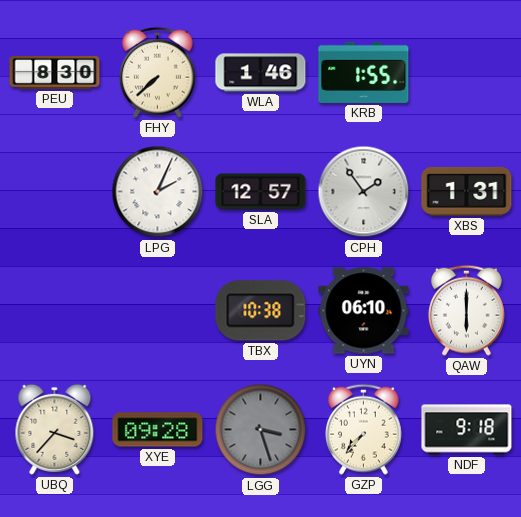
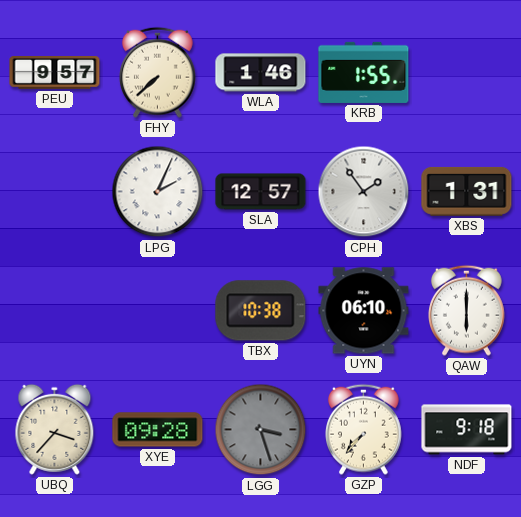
PEU: 8:30 -> 9:57 (55, 73)
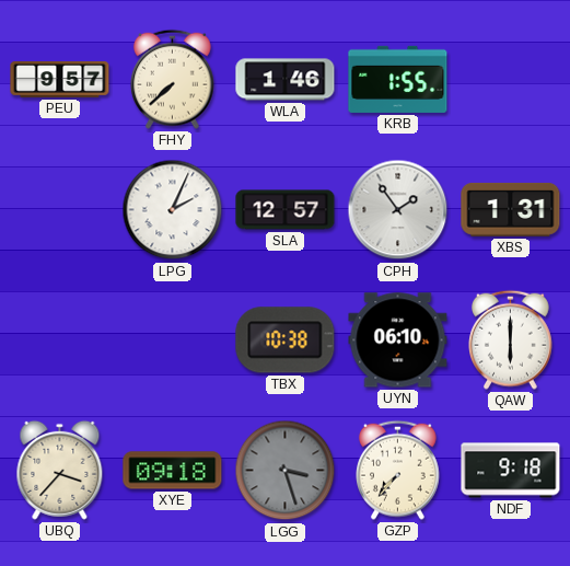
XYE: 09:28 -> 09:18 (173, 471)
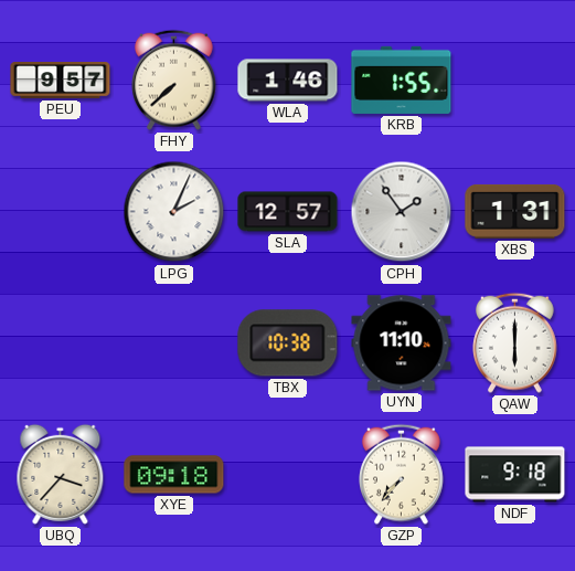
UYN: 06:10 -> 11:10 (402, 343)
LGG: 3:27 -> none (286, 471)
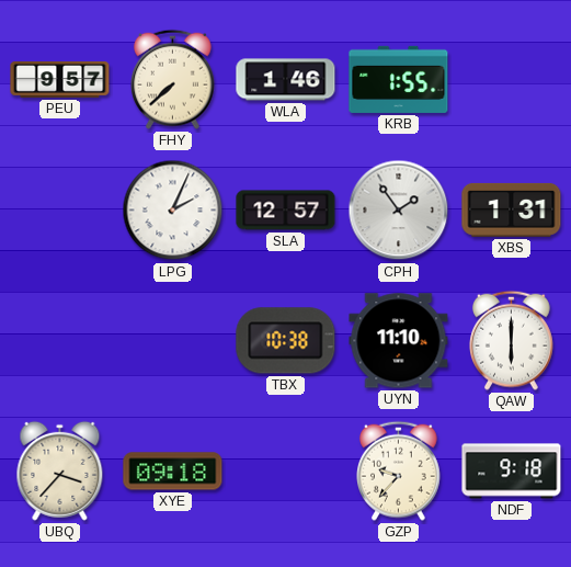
GZP: 7:37 -> 9:37 (399, 470)
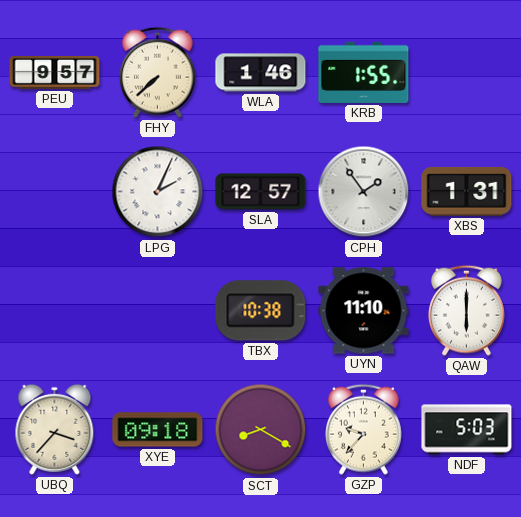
SCT: none -> 8:20 (261, 430)
NDF: 9:18 -> 5:03 (467, 430)
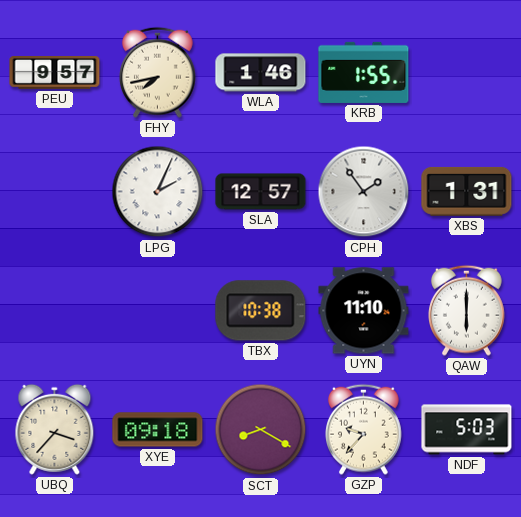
FHY: 7:38 -> 7:43 (158, 72)
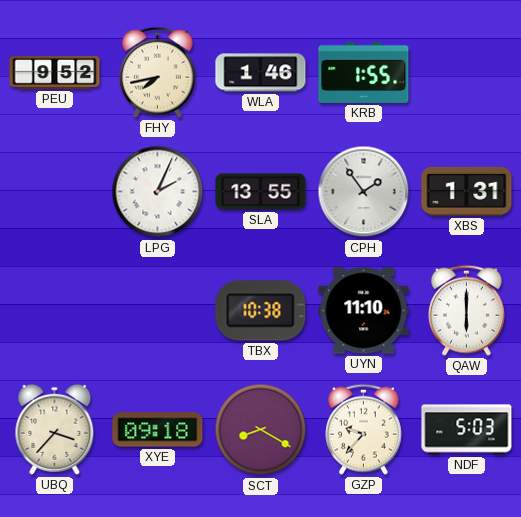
PEU: 9:57 -> 9:52 (55, 73)
SLA: 12:57 -> 13:55 (261, 192)
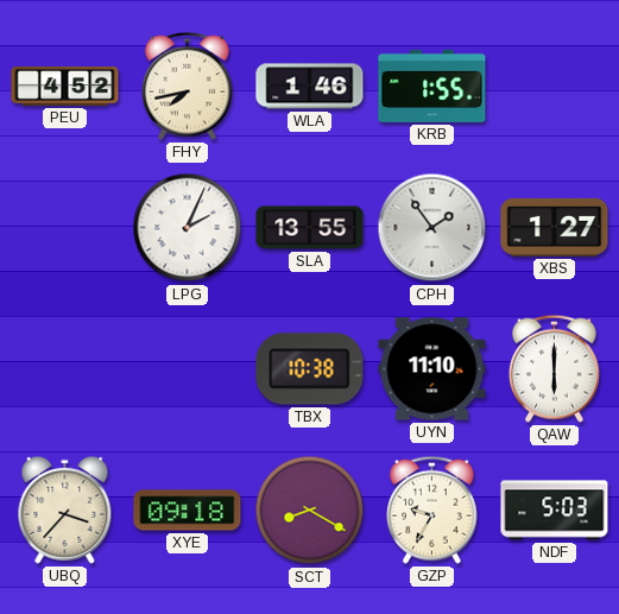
PEU: 9:52 -> 4:52 (65, 87)
XBS: 1:31 -> 1:27 (555, 227)
GZP: 9:37 -> 9:35 (432, 509)
